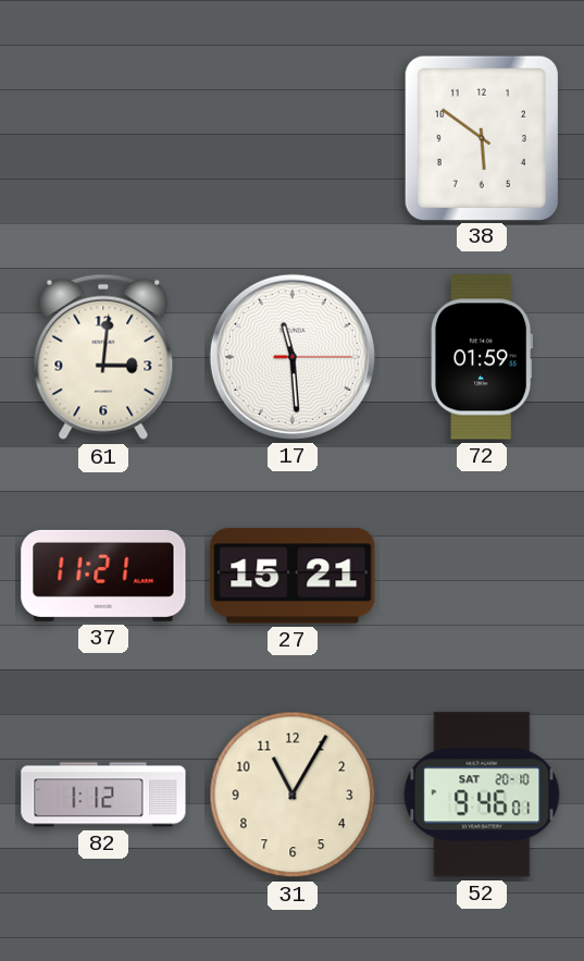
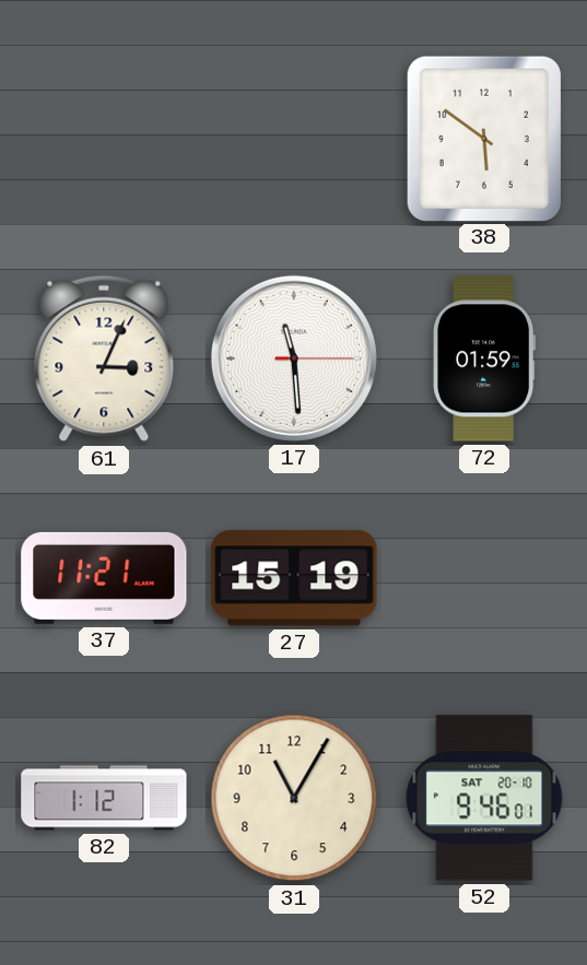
61: 3:01 -> 3:04 (104, 358)
27: 15:21 -> 15:19 (294, 578)
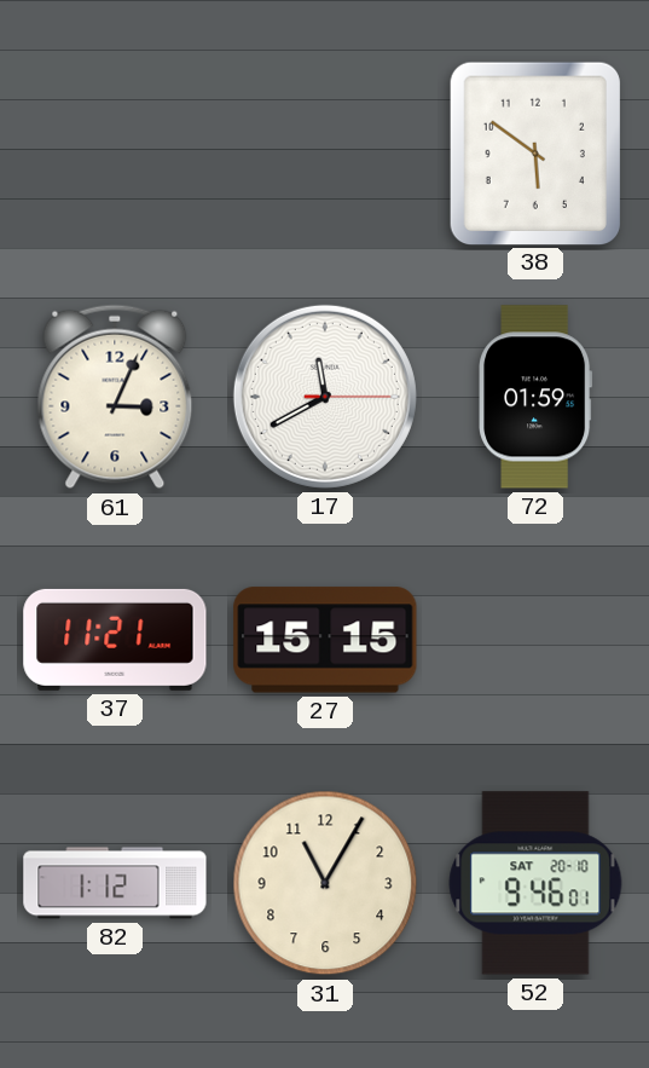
17: 11:29 -> 11:40 (325, 397)
27: 15:19 -> 15:15 (325, 640)
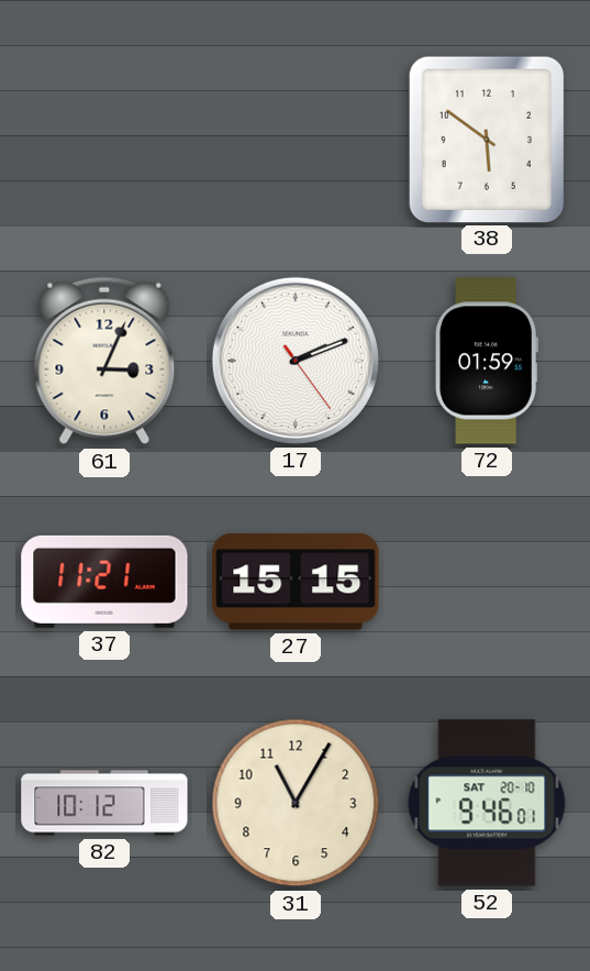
17: 11:40 -> 2:11 (296, 361)
82: 1:12 -> 10:12 (104, 803)
